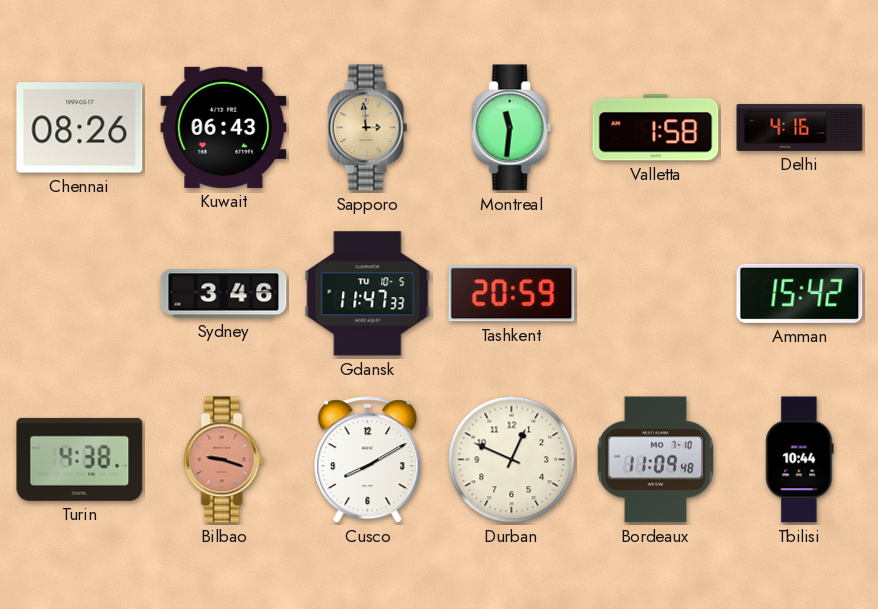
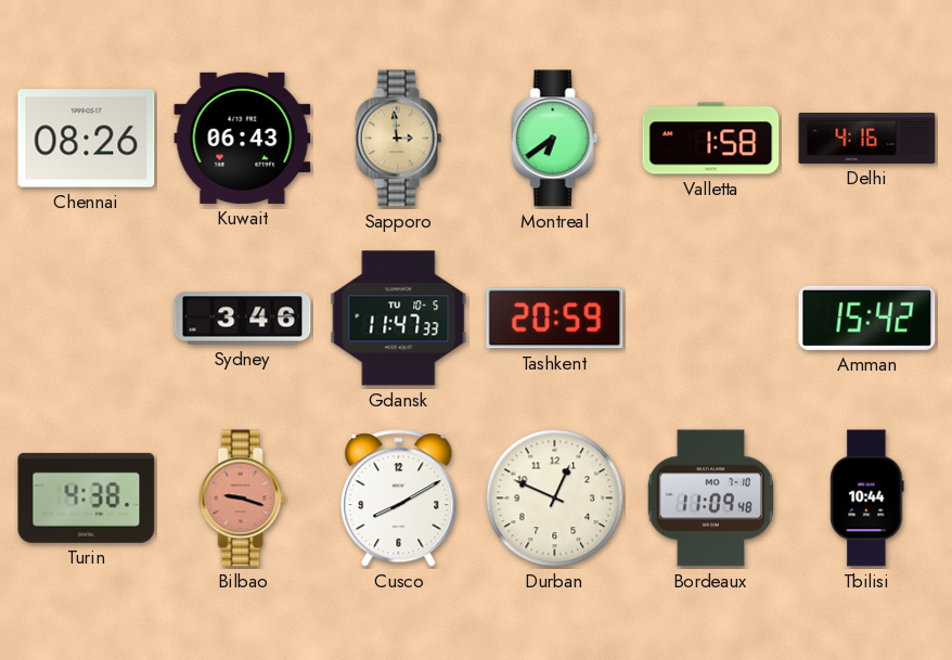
Montreal: 11:31 -> 6:39 (555, 139)
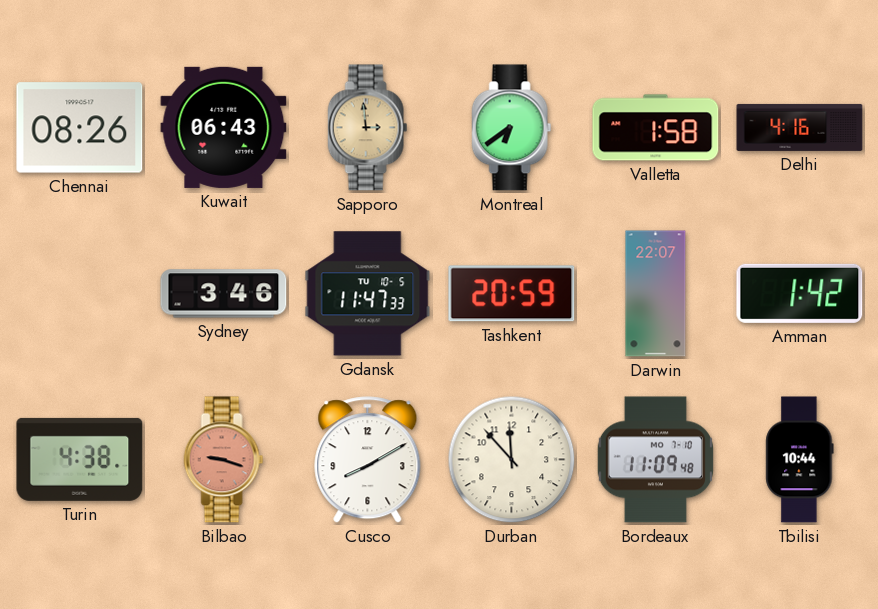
Darwin: none -> 22:07 (656, 294)
Amman: 15:42 -> 1:42 (800, 293)
Durban: 12:49 -> 11:53 (512, 460)
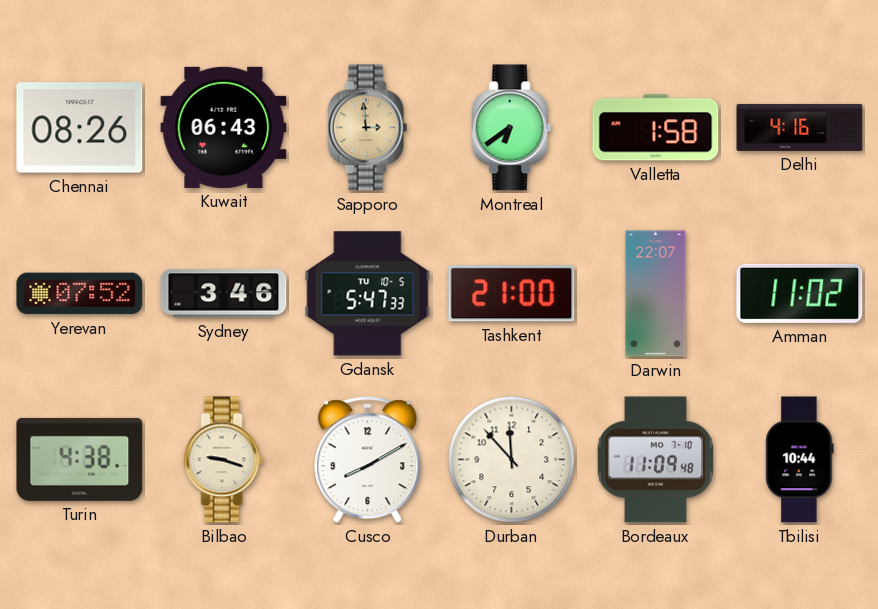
Yerevan: none -> 07:52 (80, 294)
Gdansk: 11:47 -> 5:47 (368, 294)
Tashkent: 20:59 -> 21:00 (512, 294)
Amman: 1:42 -> 11:02 (800, 293)
Bilbao dial: salmon -> cream (224, 460)
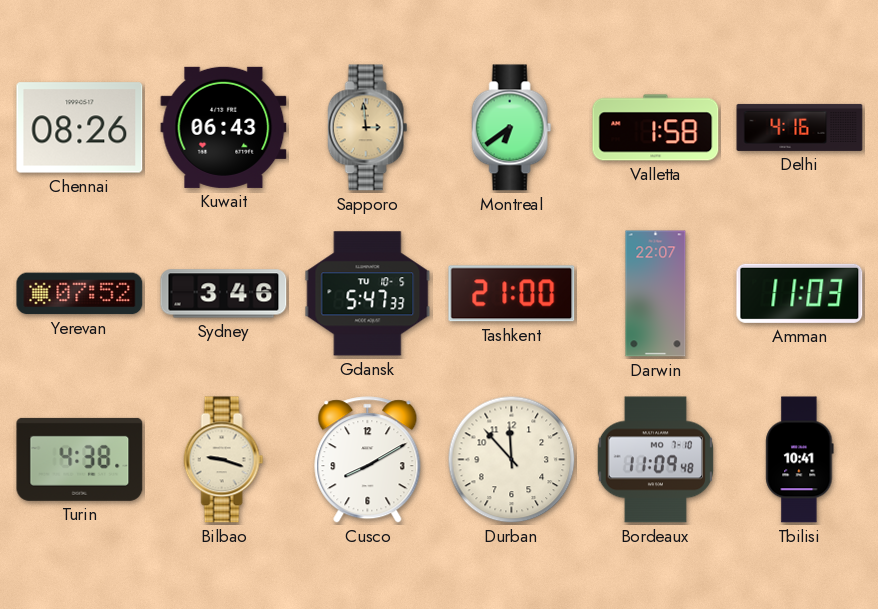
Amman: 11:02 -> 11:03 (800, 293)
Tbilisi: 10:44 -> 10:41 (800, 460)
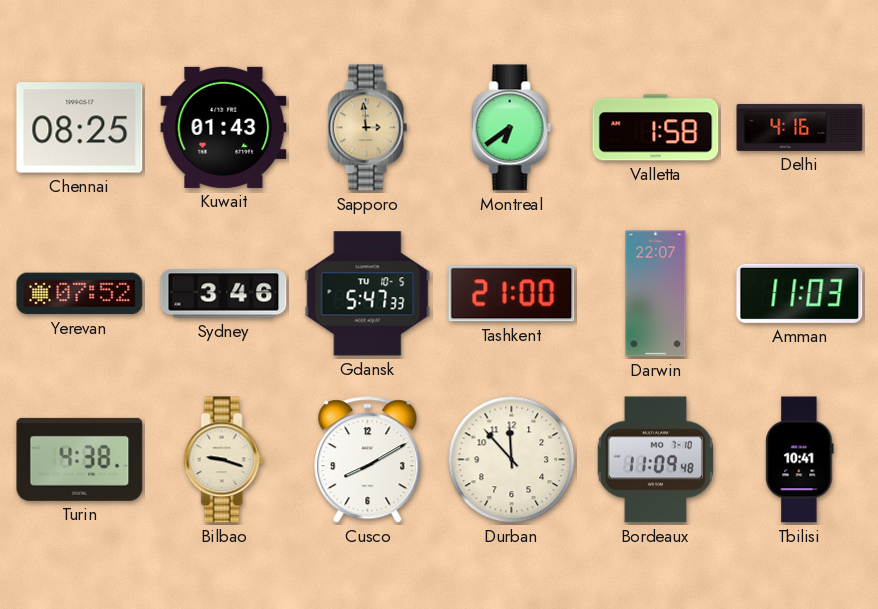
Chennai: 08:26 -> 08:25 (80, 128)
Kuwait: 06:43 -> 01:43 (224, 127)
